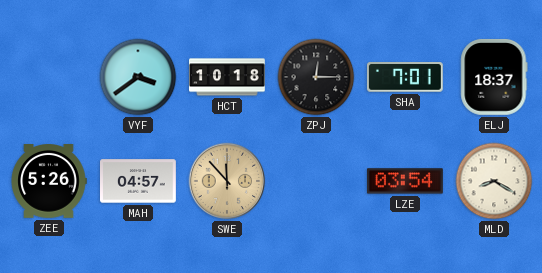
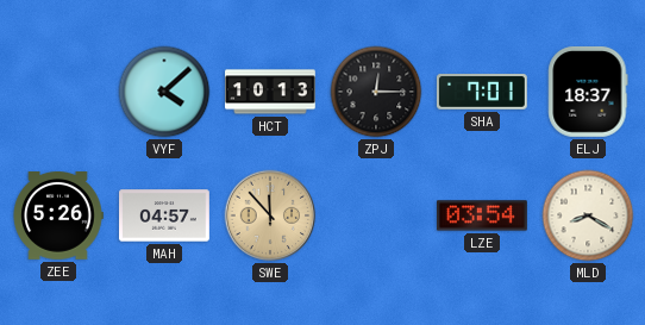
VYF: 3:39 -> 4:08 (164, 92)
HCT: 10:18 -> 10:13 (271, 92)
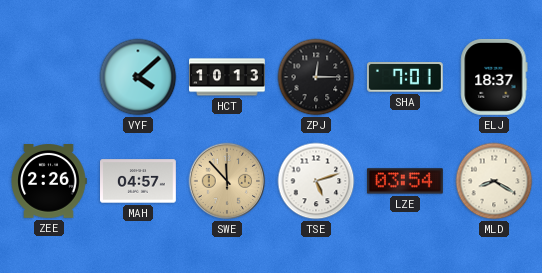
ZEE: 5:26 -> 2:26 (49, 182)
TSE: none -> 5:12 (316, 181)
